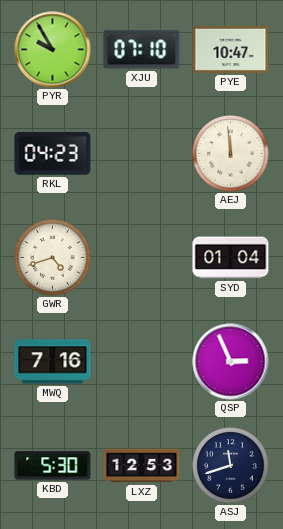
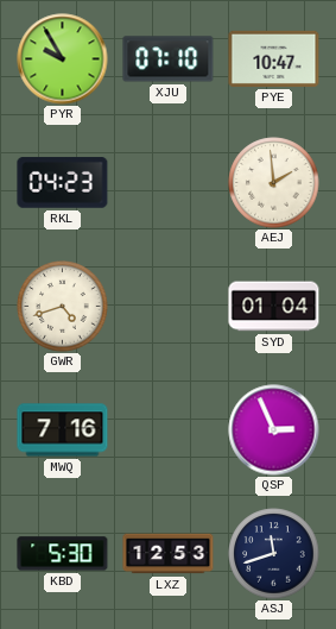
AEJ: 11:59 -> 1:59 (274, 183)
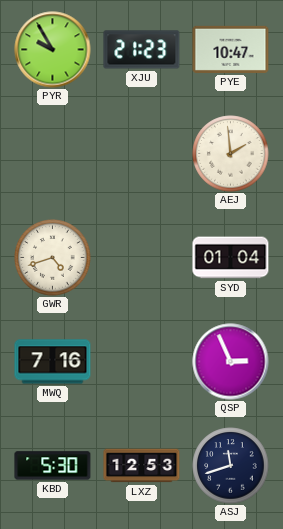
XJU: 07:10 -> 21:23 (142, 50)
RKL: 04:23 -> none (63, 183)
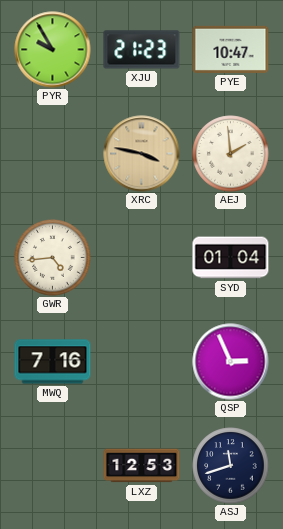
XRC: none -> 3:47 (142, 154)
GWR: 4:42 -> 4:44 (53, 258)
KBD: 5:30 -> none (53, 466)
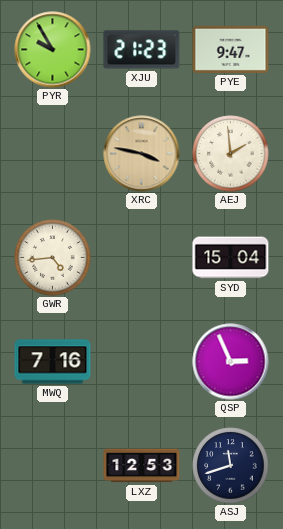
PYE: 10:47 -> 9:47 (231, 49)
SYD: 01:04 -> 15:04 (231, 258)
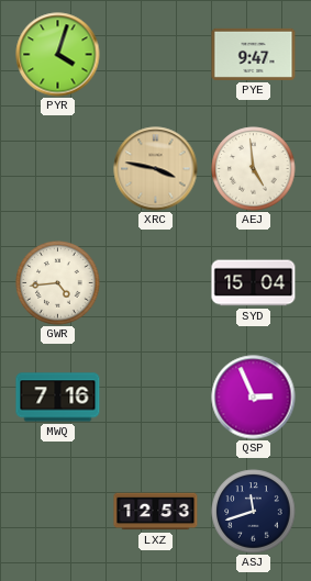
PYR: 9:55 -> 4:03 (58, 55)
XJU: 21:23 -> none (142, 50)
AEJ: 1:59 -> 4:59 (254, 169)
